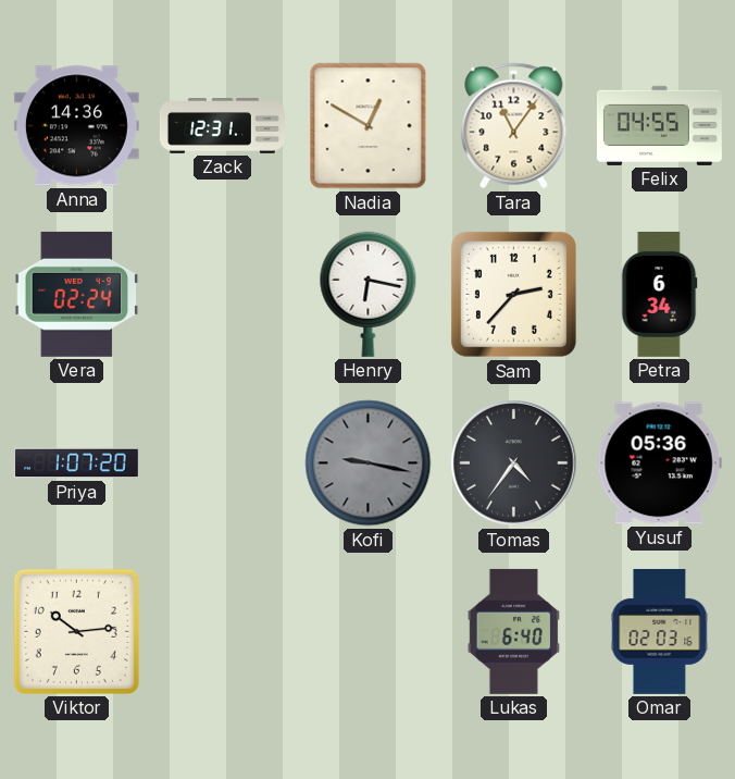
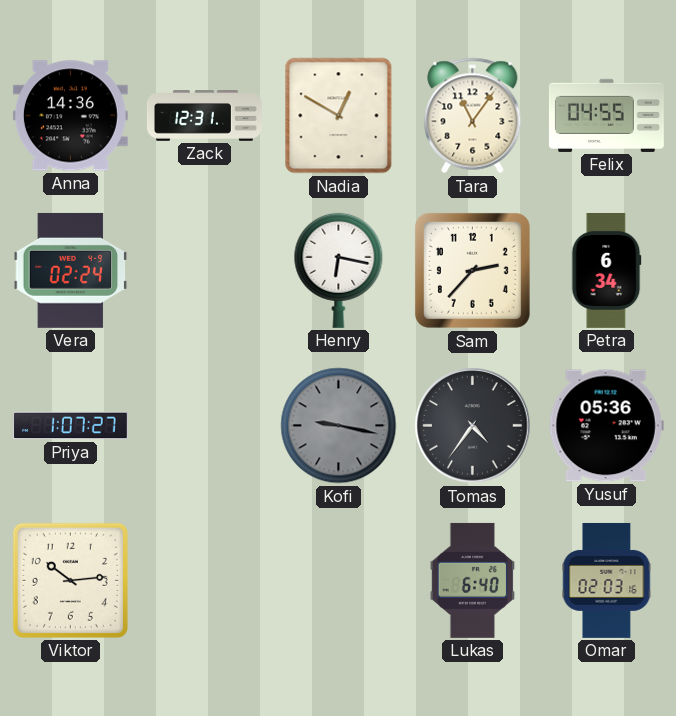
Priya: 1:07:20 -> 1:07:27 (70, 426)
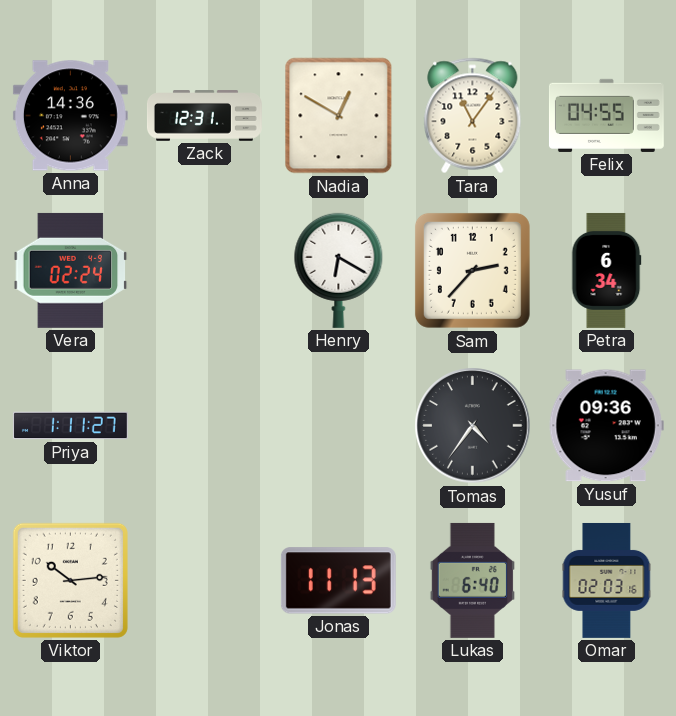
Henry: 6:17 -> 6:20 (339, 270)
Priya: 1:07 -> 1:11 (70, 426)
Kofi: 9:17 -> none (339, 426)
Yusuf: 05:36 -> 09:36 (606, 426)
Jonas: none -> 11:13 (338, 581)
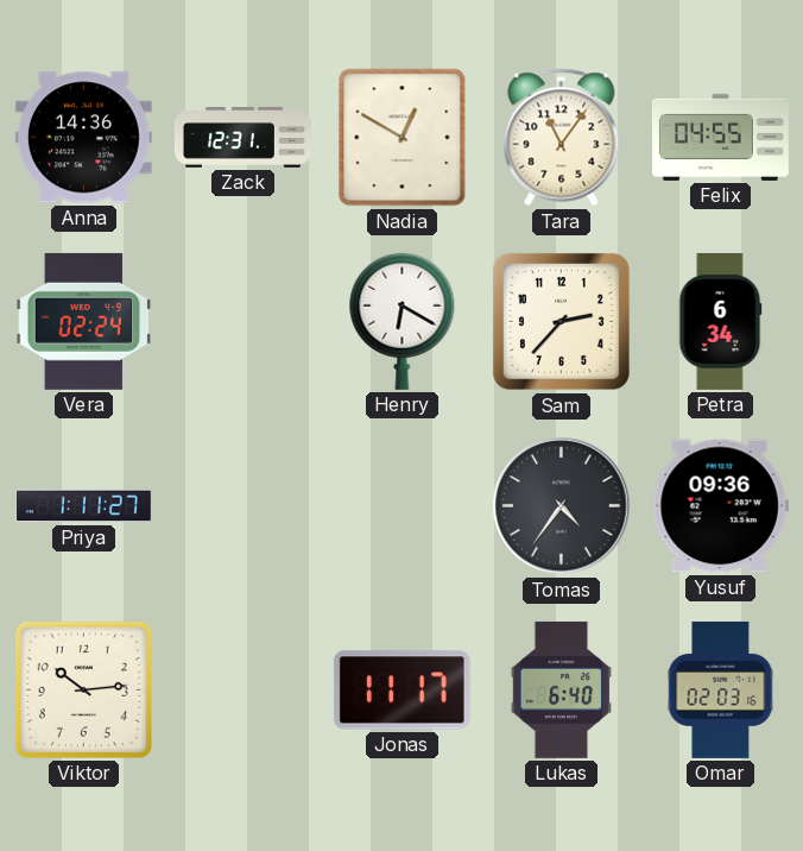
Jonas: 11:13 -> 11:17 (401, 691)
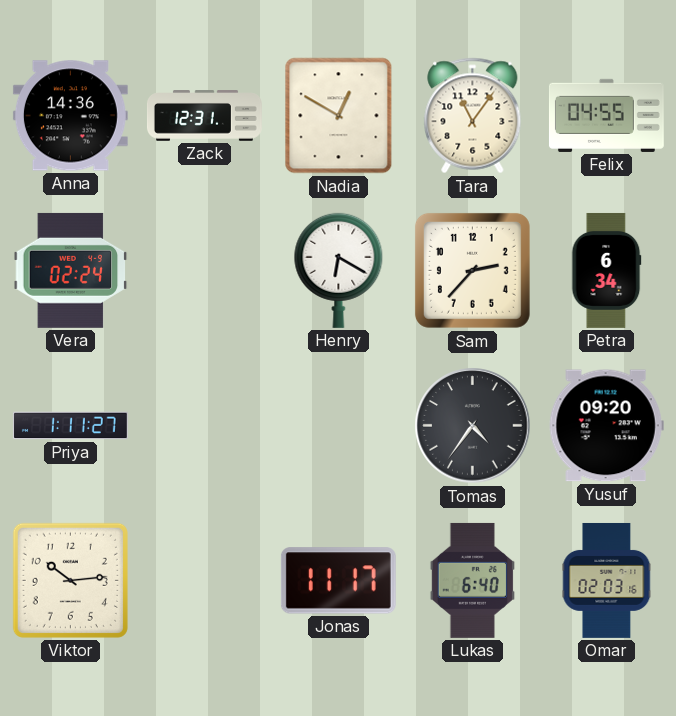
Yusuf: 09:36 -> 09:20 (606, 426)
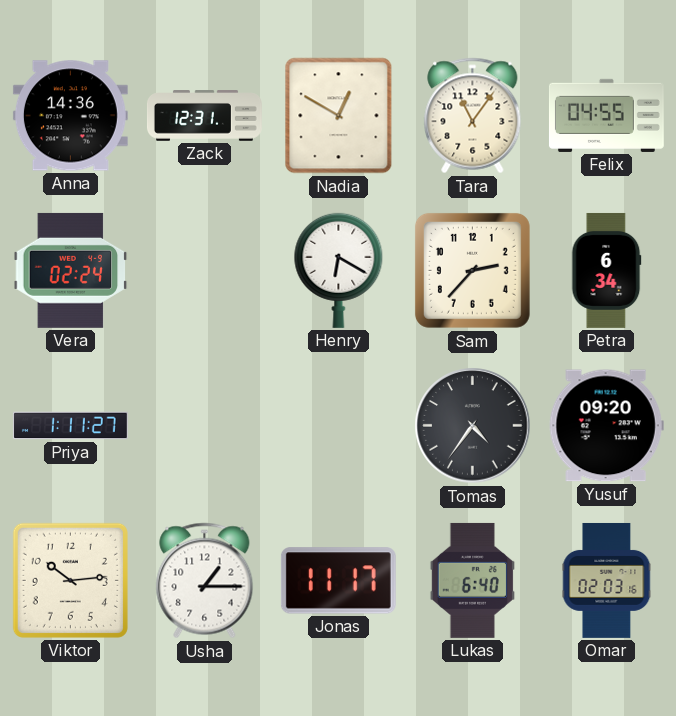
Usha: none -> 1:15 (205, 581)
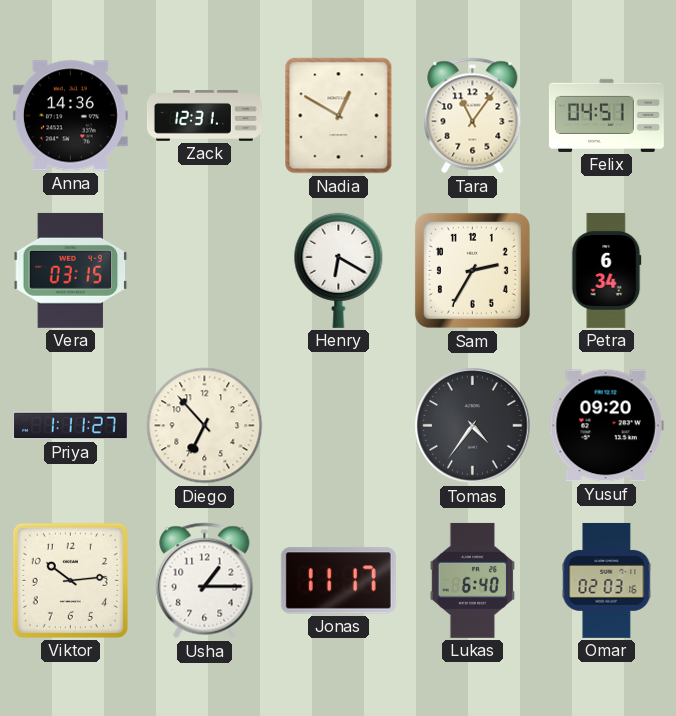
Felix: 04:55 -> 04:51 (606, 115)
Vera: 02:24 -> 03:15 (71, 270)
Sam: 2:37 -> 2:35 (472, 270)
Diego: none -> 6:53 (205, 426)
